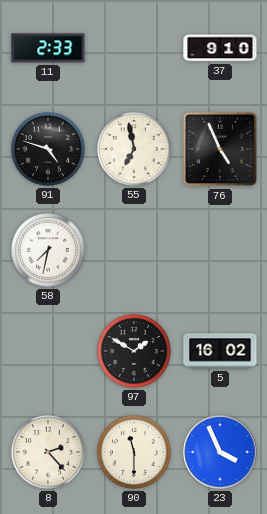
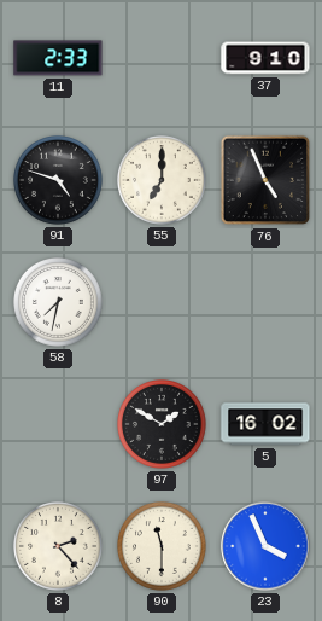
55: 6:58 -> 7:00 (163, 181)
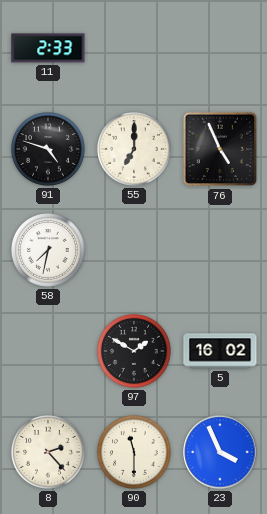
37: 9:10 -> none (265, 58)
